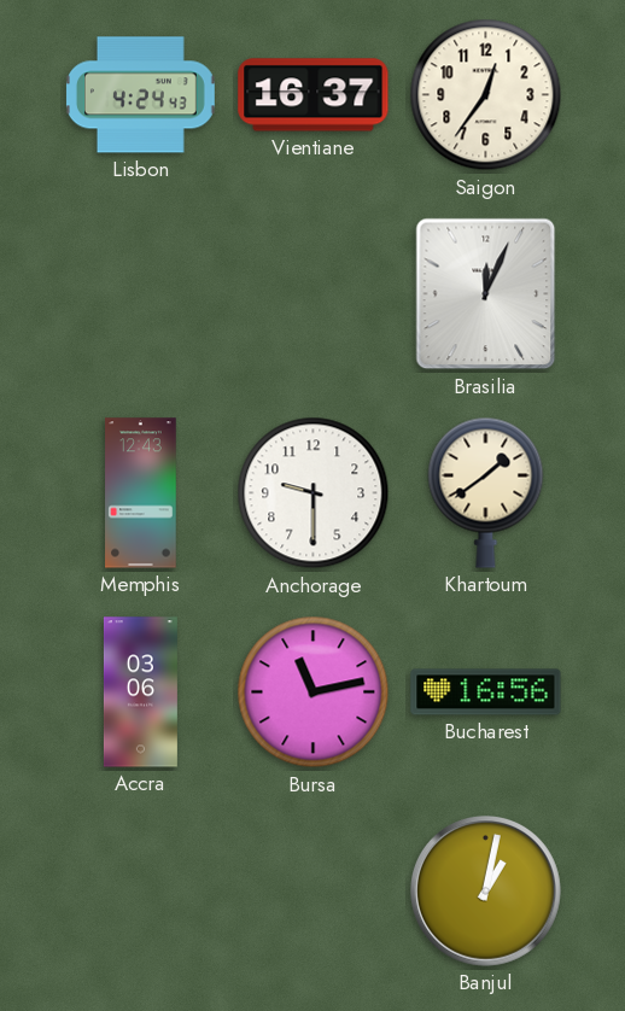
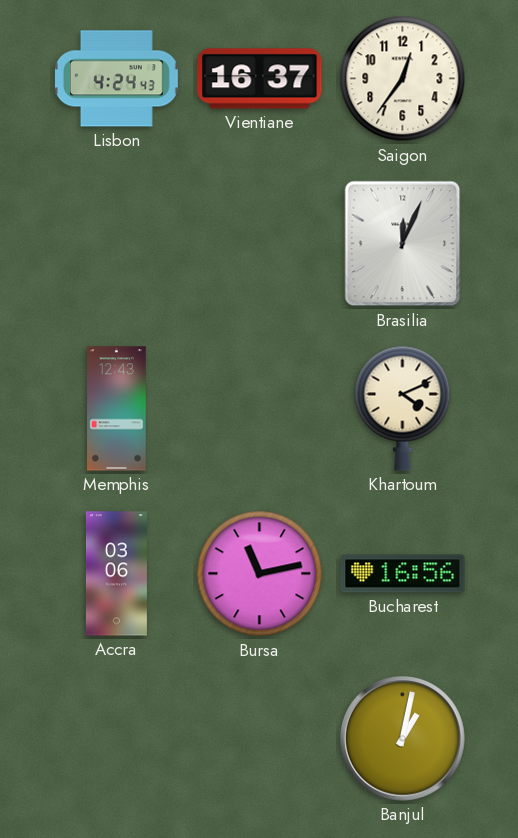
Anchorage: 9:30 -> none (314, 493)
Khartoum: 1:39 -> 4:11 (403, 408)
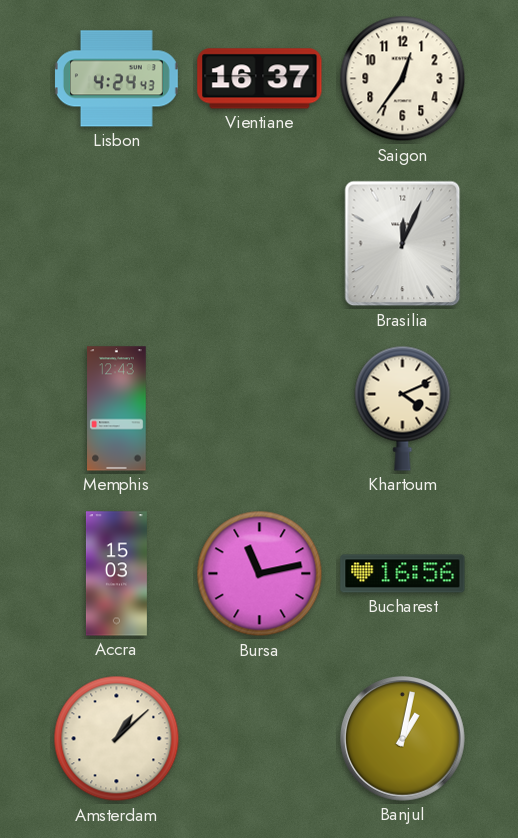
Accra: 03:06 -> 15:03 (116, 574)
Amsterdam: none -> 1:08 (117, 739)
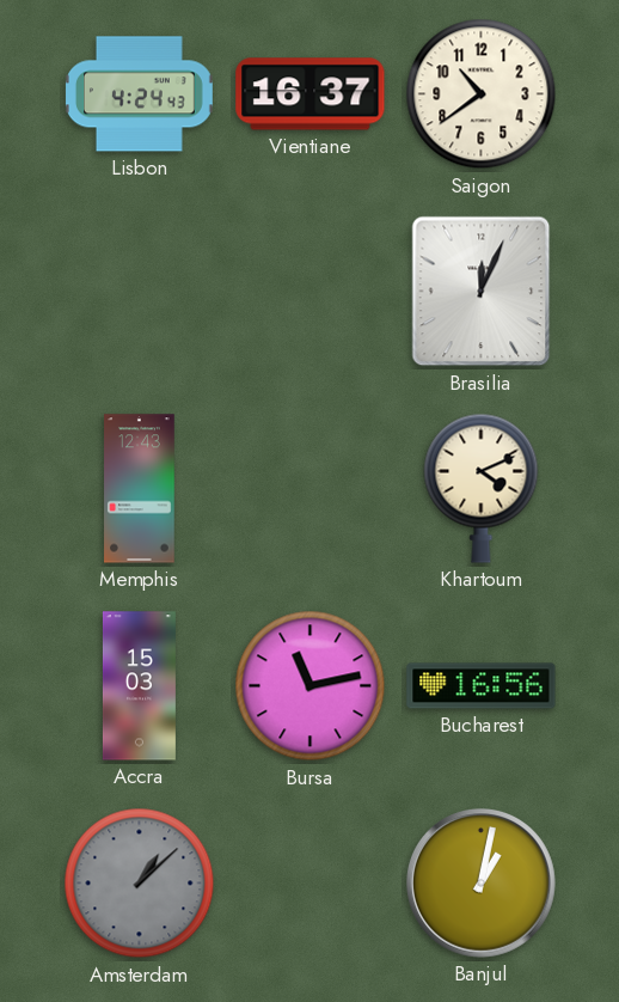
Saigon: 12:36 -> 10:39 (482, 94)
Amsterdam dial: cream -> grey (140, 884)
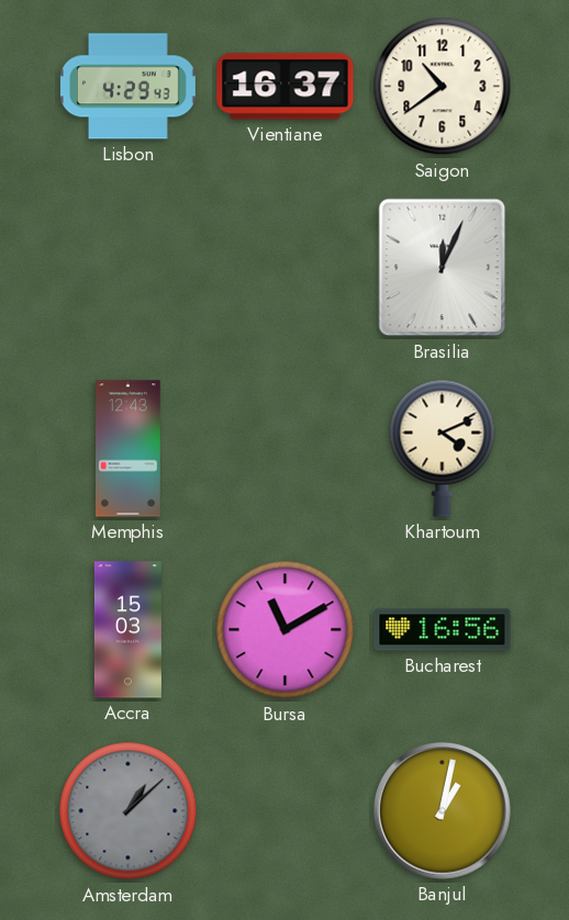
Lisbon: 4:24 -> 4:29 (127, 87)
Bursa: 11:13 -> 11:10 (286, 630)
